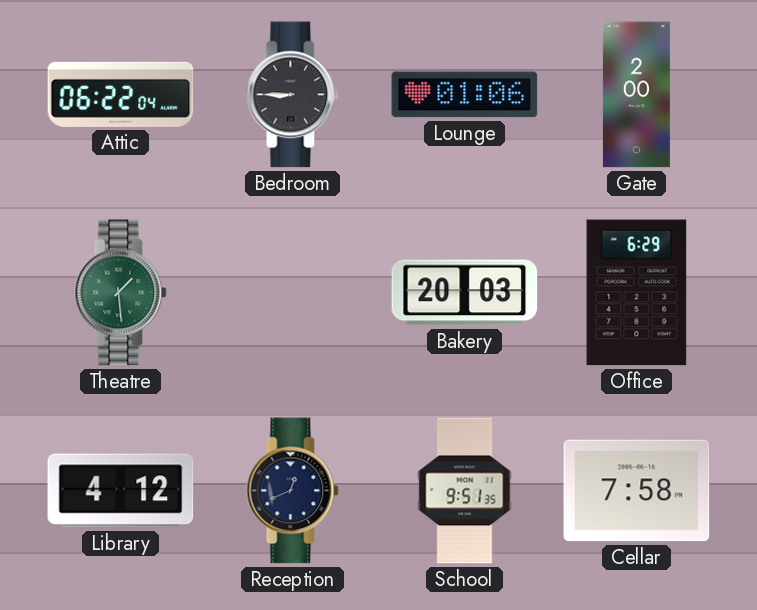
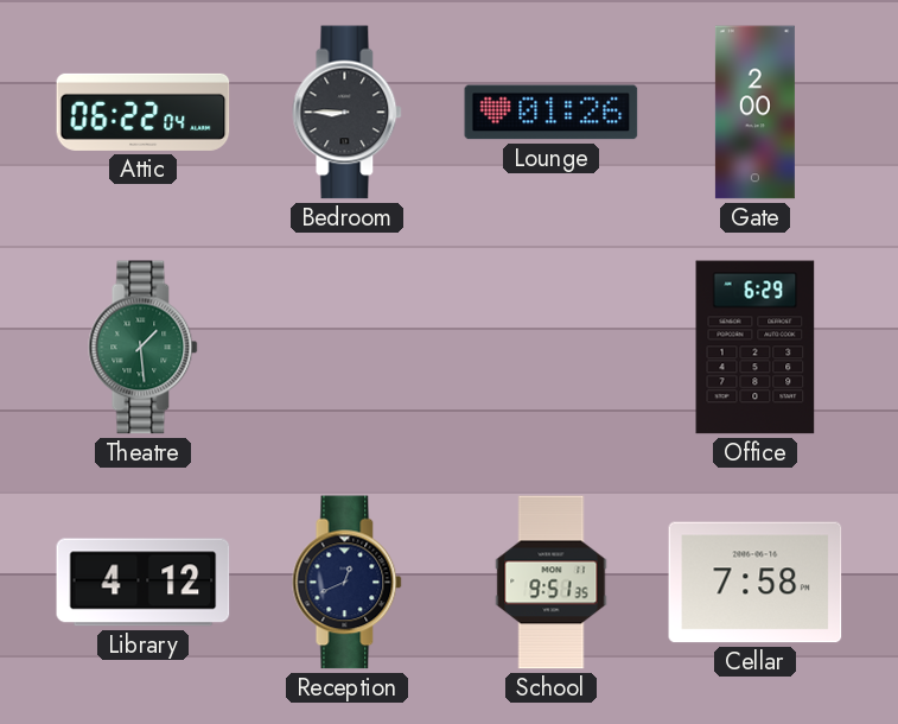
Lounge: 01:06 -> 01:26 (552, 113)
Bakery: 20:03 -> none (465, 293)
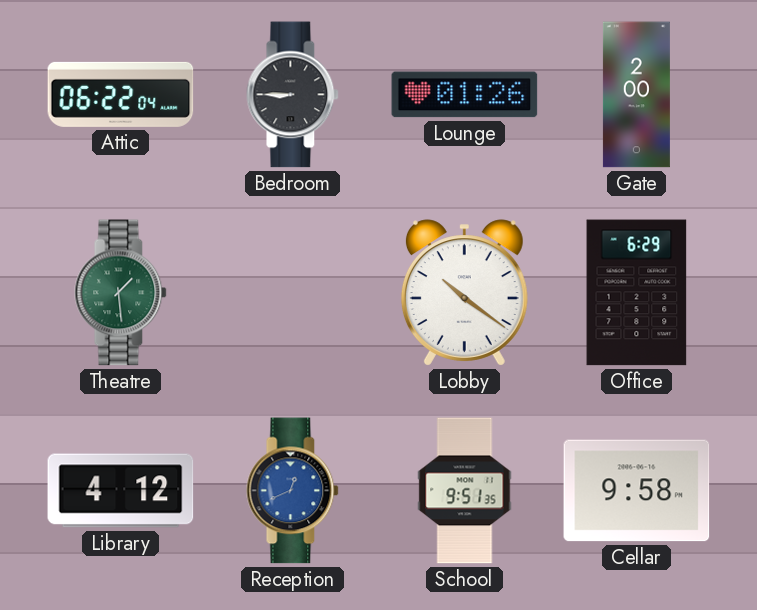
Lobby: none -> 10:21 (464, 293)
Reception dial: navy -> blue (293, 491)
Cellar: 7:58 -> 9:58 (637, 491)
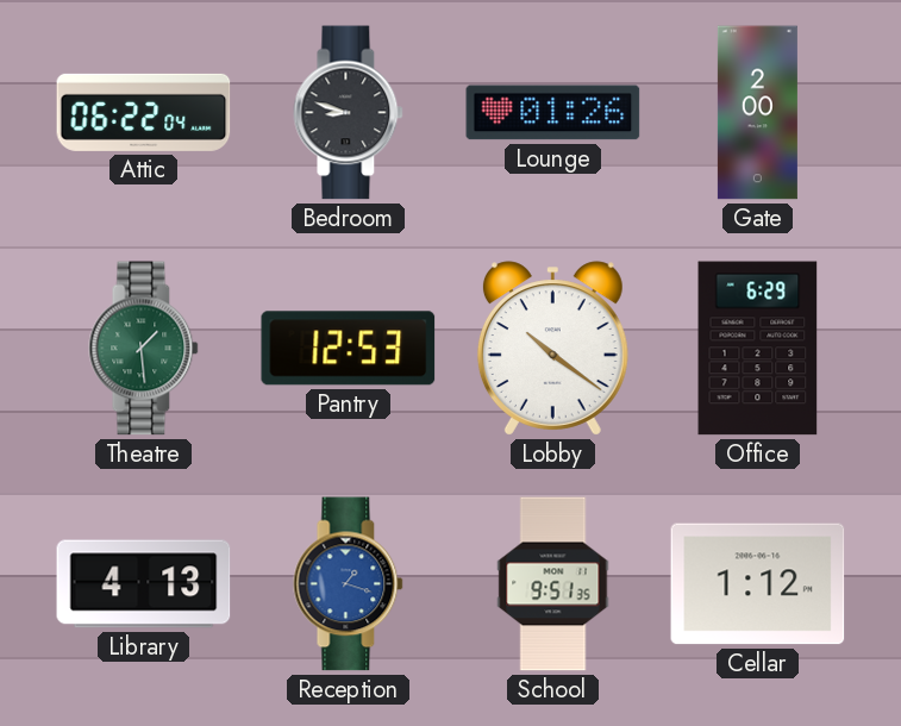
Bedroom: 8:45 -> 8:48 (349, 113)
Pantry: none -> 12:53 (349, 349)
Library: 4:12 -> 4:13 (144, 584)
Reception: 12:41 -> 1:18 (349, 584)
Cellar: 9:58 -> 1:12 (758, 584)
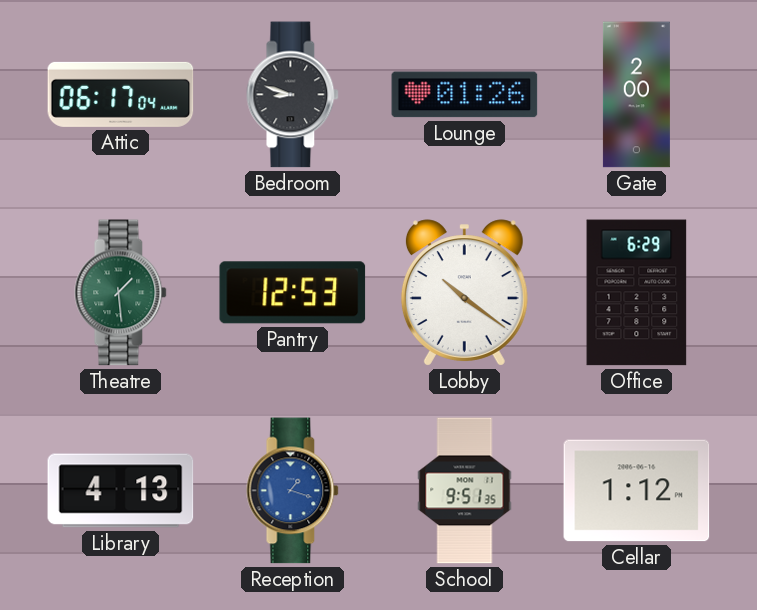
Attic: 06:22 -> 06:17 (121, 94)
